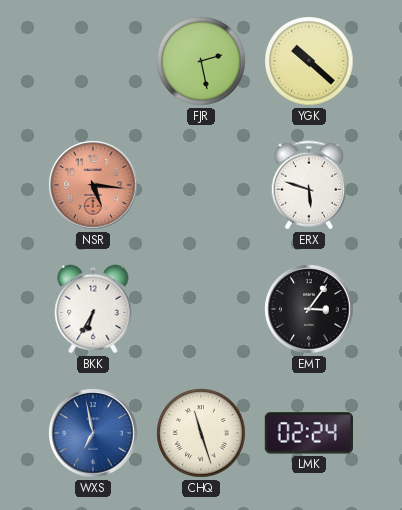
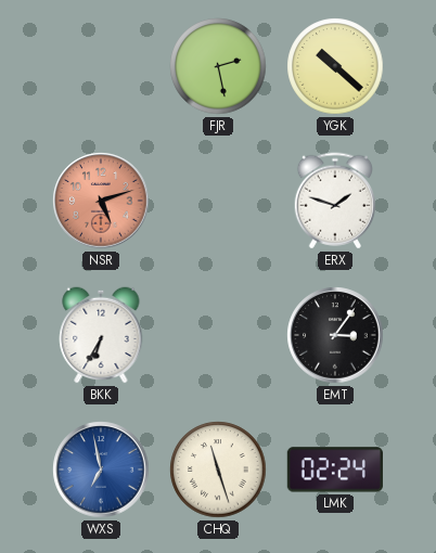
NSR: 5:16 -> 5:12 (101, 201)
ERX: 5:48 -> 1:48 (334, 201)
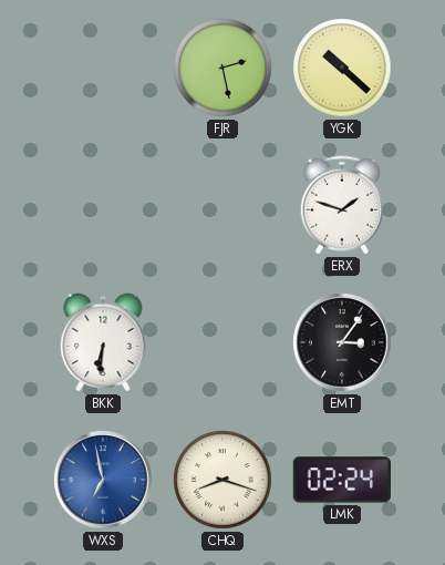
NSR: 5:12 -> none (101, 201)
BKK: 6:35 -> 6:31 (103, 342)
CHQ: 11:27 -> 8:18 (222, 480)
